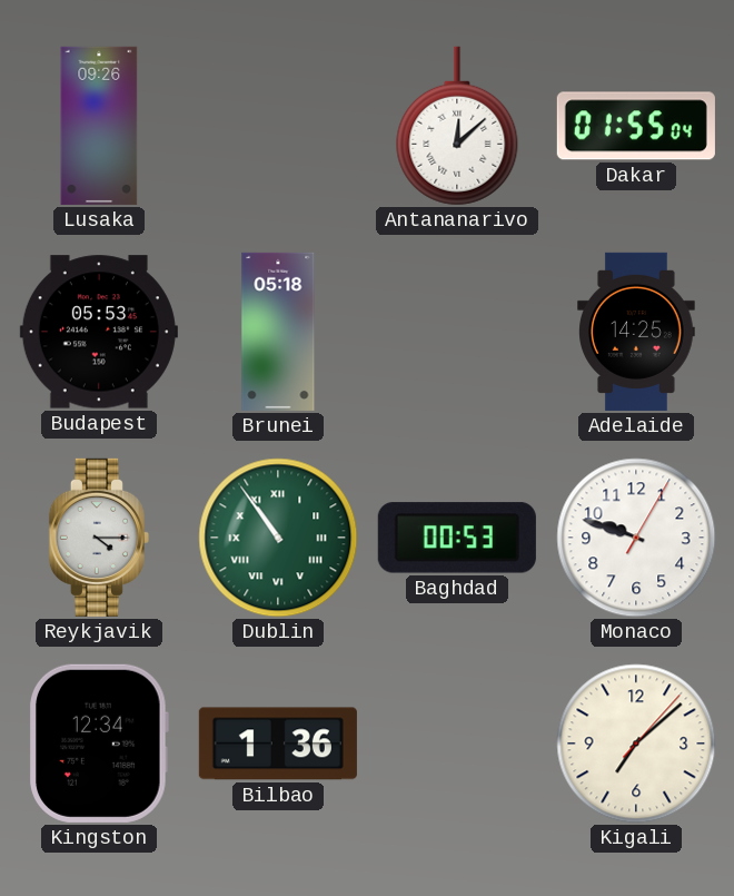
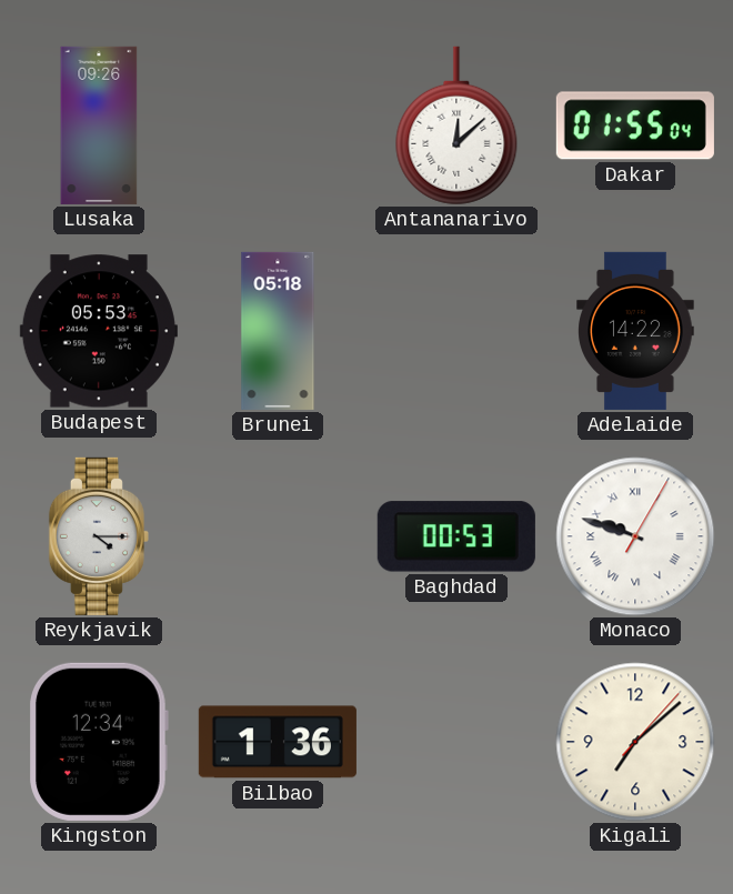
Adelaide: 14:25 -> 14:22 (635, 331)
Dublin: 10:54 -> none (278, 538)
Monaco numerals: Arabic -> Roman (635, 536)
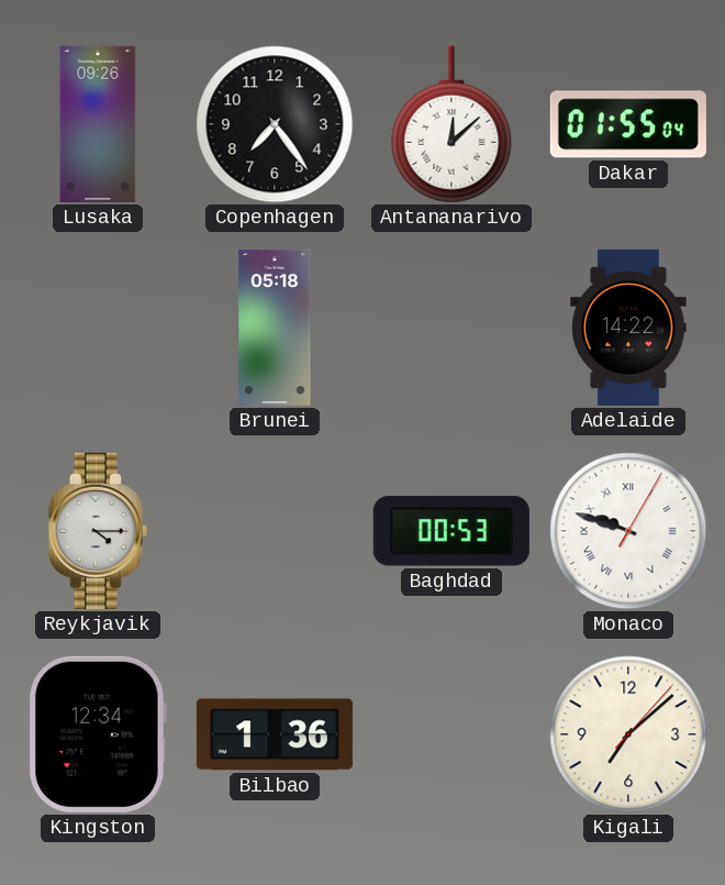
Copenhagen: none -> 7:24 (275, 124)
Budapest: 05:53 -> none (99, 331)
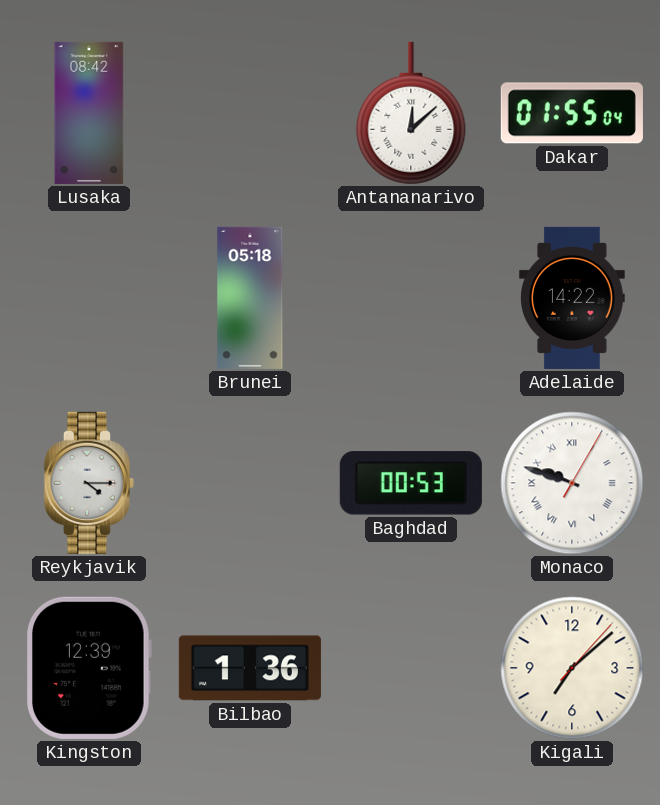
Lusaka: 09:26 -> 08:42 (89, 113)
Copenhagen: 7:24 -> none (275, 124)
Kingston: 12:34 -> 12:39 (89, 668)
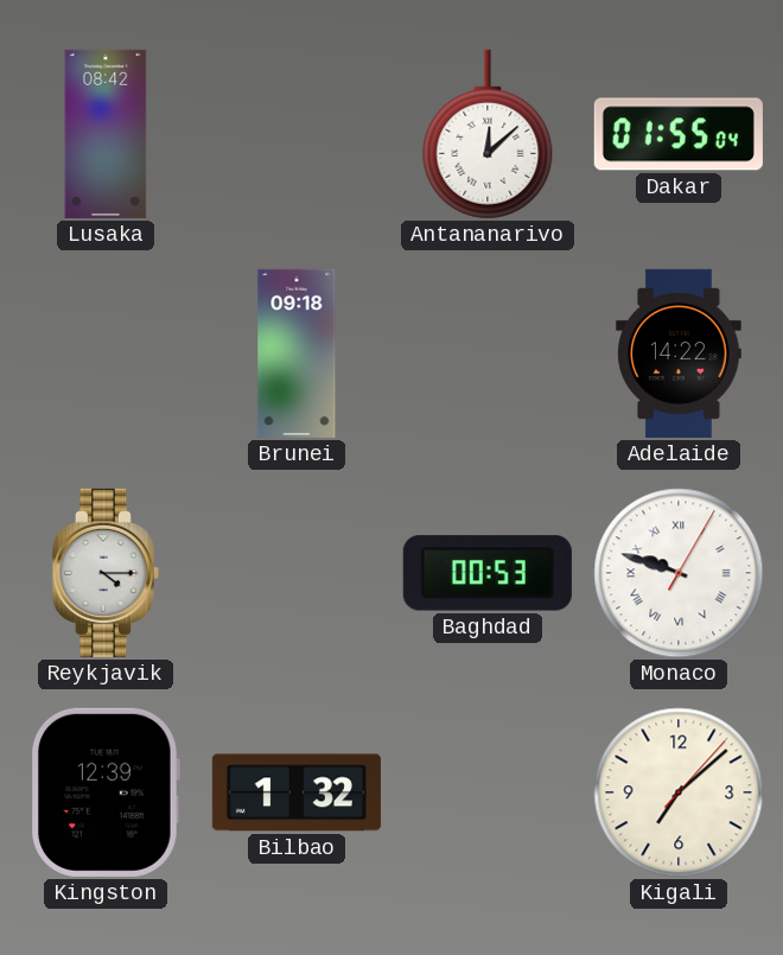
Brunei: 05:18 -> 09:18 (297, 354)
Bilbao: 1:36 -> 1:32 (297, 792)
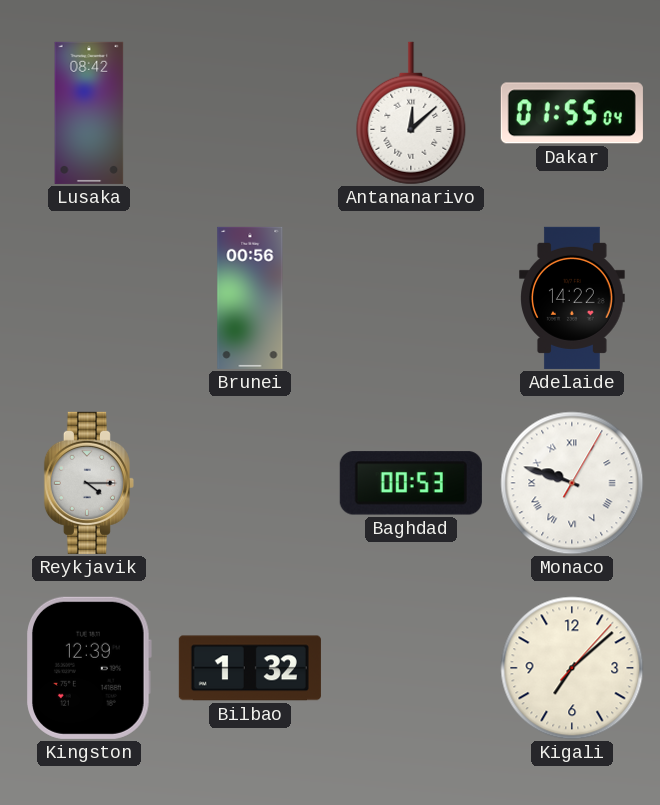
Brunei: 09:18 -> 00:56 (250, 298)
